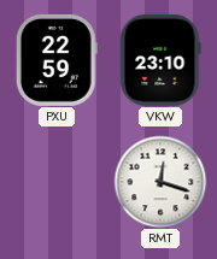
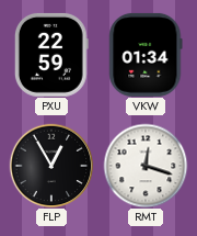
VKW: 23:10 -> 01:34 (146, 55)
FLP: none -> 12:55 (51, 166)
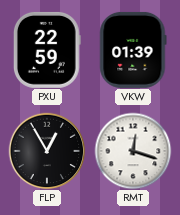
VKW: 01:34 -> 01:39 (133, 50)
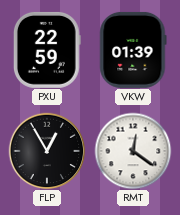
RMT: 12:18 -> 12:21 (133, 151)
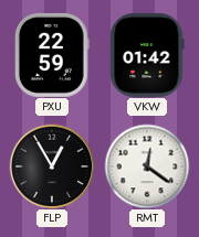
VKW: 01:39 -> 01:42 (147, 55)
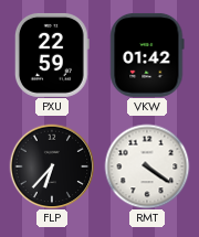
FLP: 12:55 -> 6:37 (52, 166)
RMT: 12:21 -> 4:21 (147, 166)
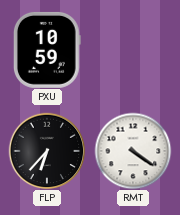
PXU: 22:59 -> 10:59 (47, 50)
VKW: 01:42 -> none (147, 55)
